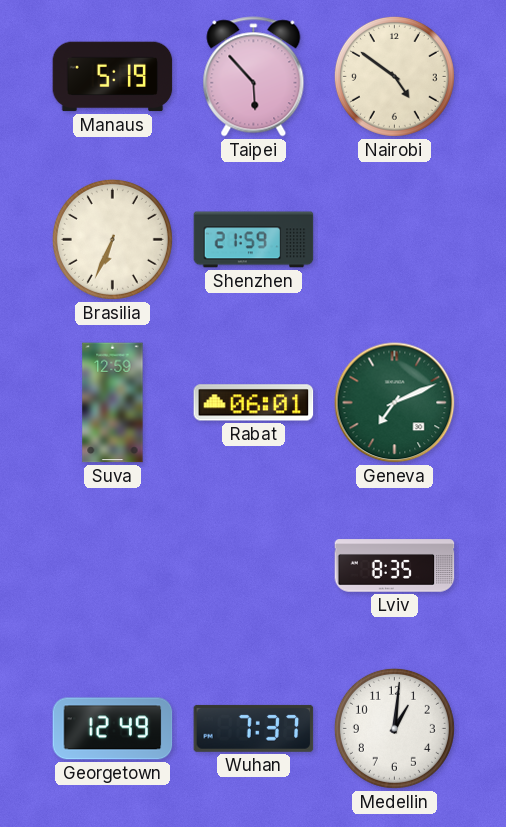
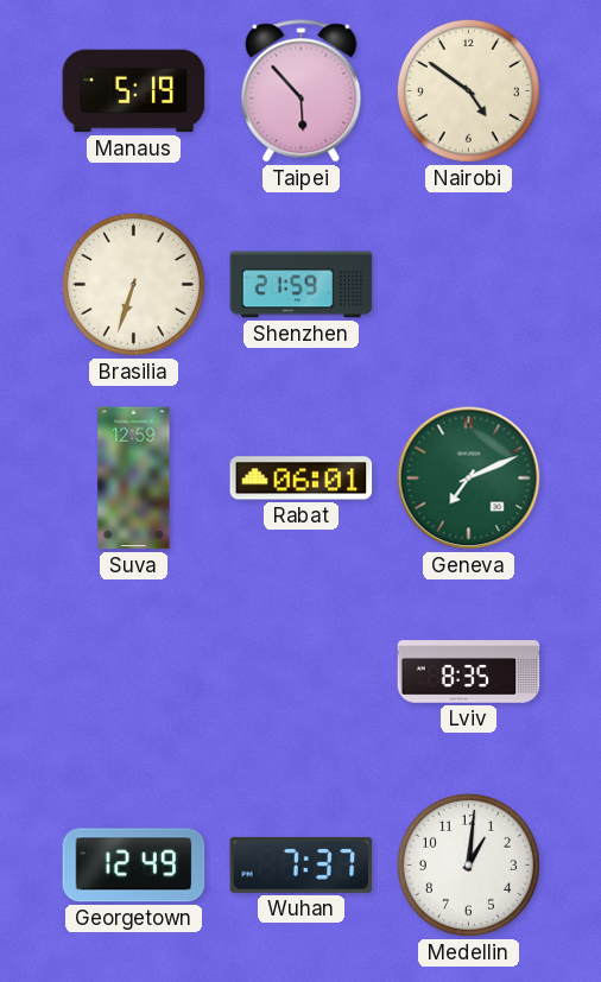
Brasilia: 6:34 -> 6:33 (133, 284)
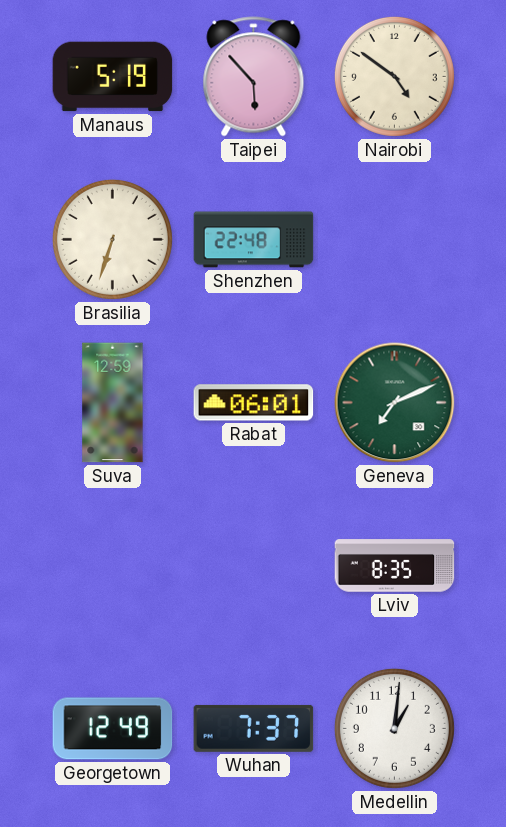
Shenzhen: 21:59 -> 22:48 (254, 240)
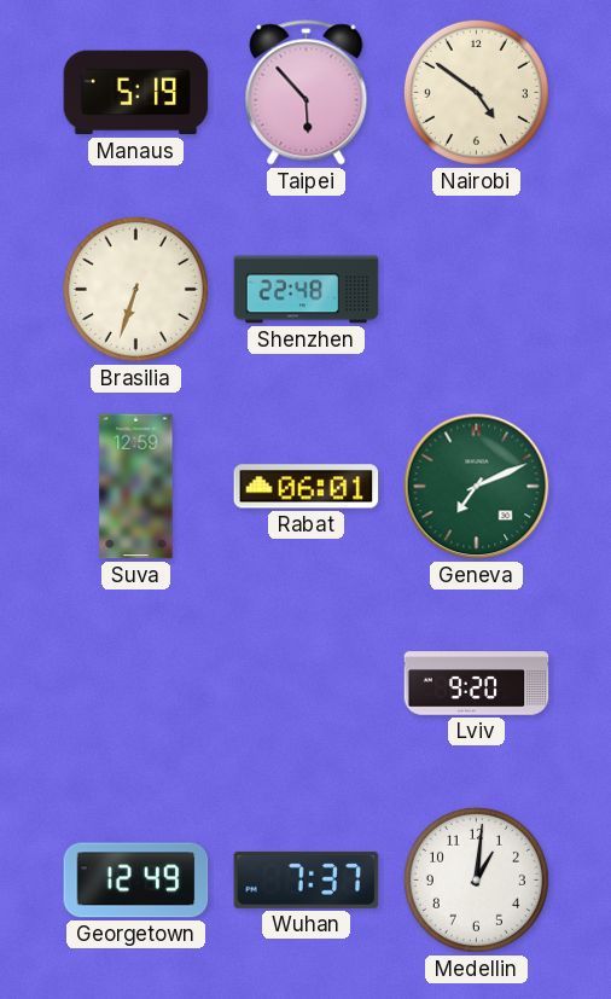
Lviv: 8:35 -> 9:20 (477, 684)
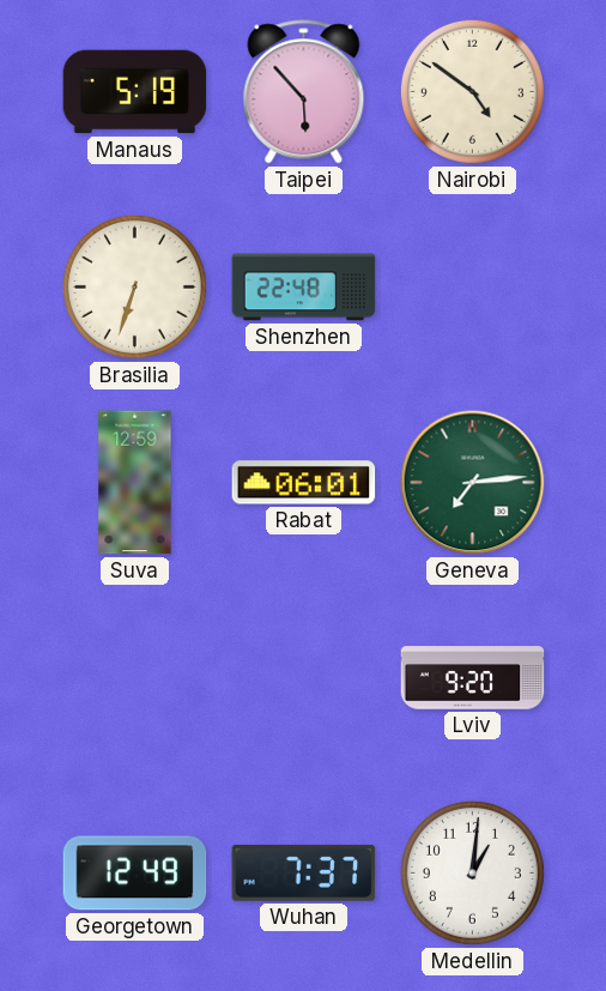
Geneva: 7:11 -> 7:14 (473, 483)
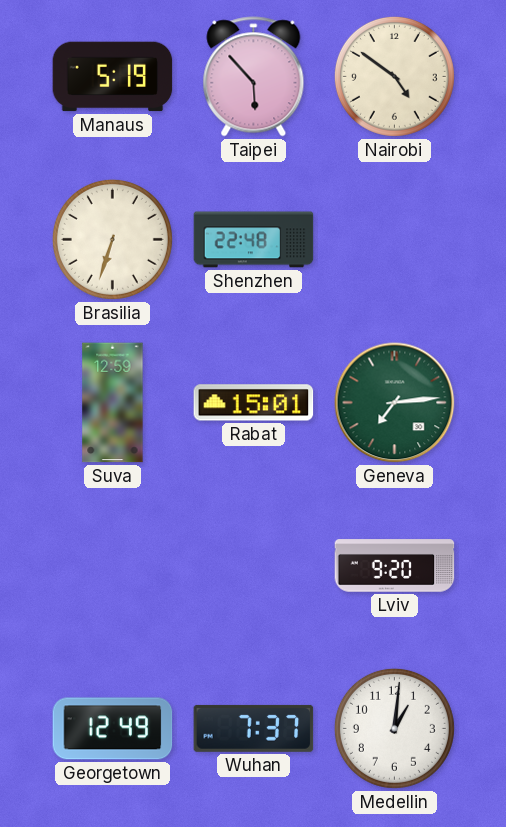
Rabat: 06:01 -> 15:01 (254, 403)
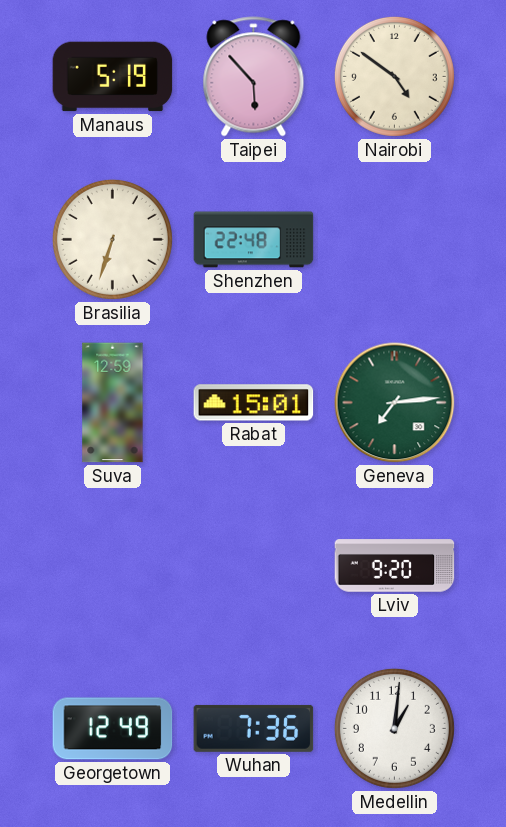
Wuhan: 7:37 -> 7:36 (254, 728)
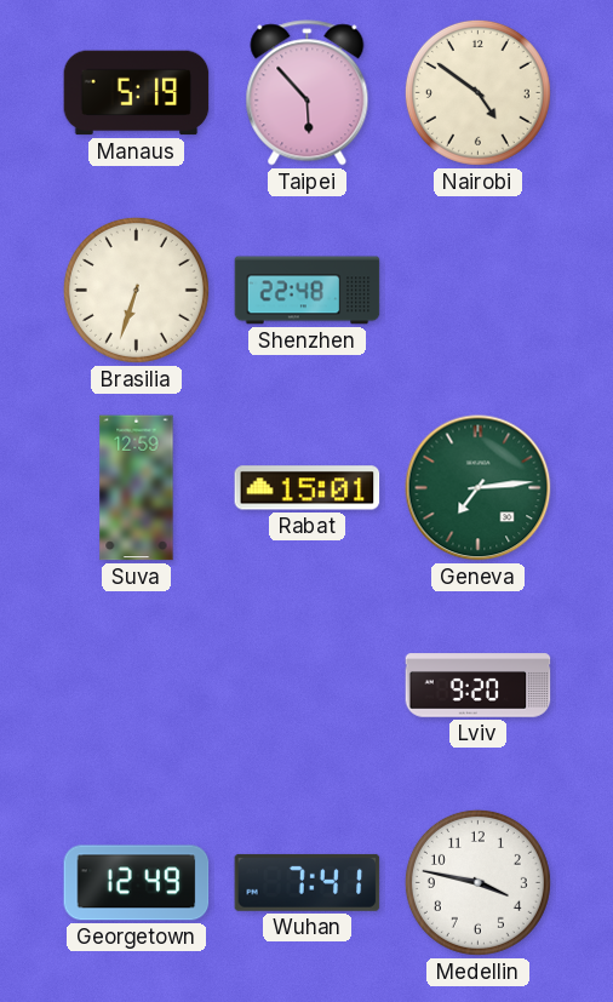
Wuhan: 7:36 -> 7:41 (308, 882)
Medellin: 1:01 -> 3:47 (477, 882)
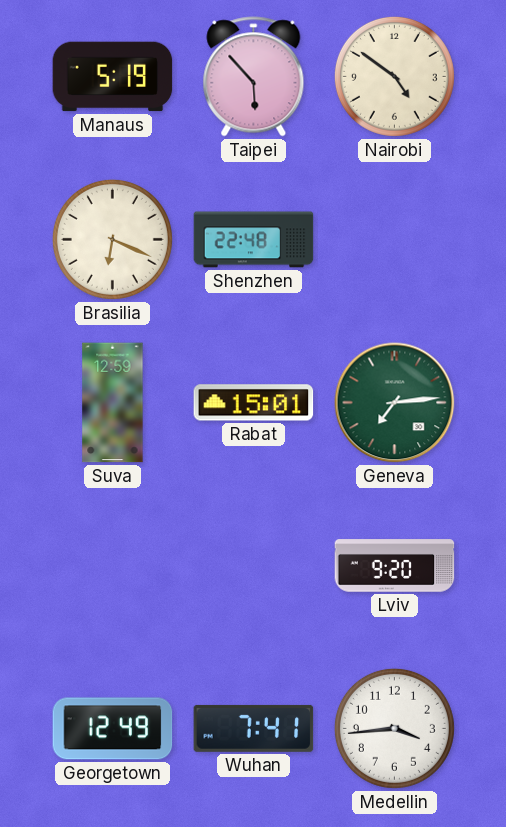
Brasilia: 6:33 -> 6:19 (112, 239)
Medellin: 3:47 -> 3:44 (394, 728)
